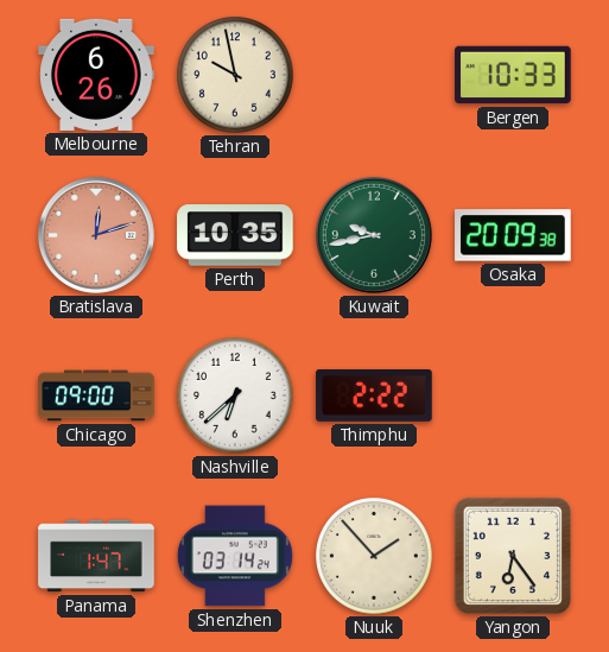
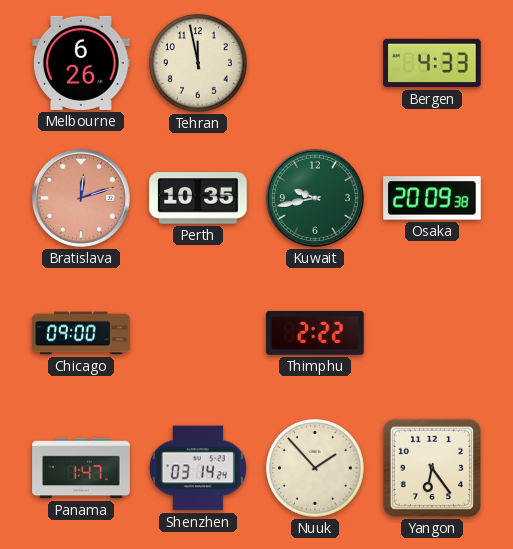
Tehran: 9:58 -> 11:58 (199, 64)
Bergen: 10:33 -> 4:33 (432, 63)
Nashville: 6:38 -> none (236, 397)
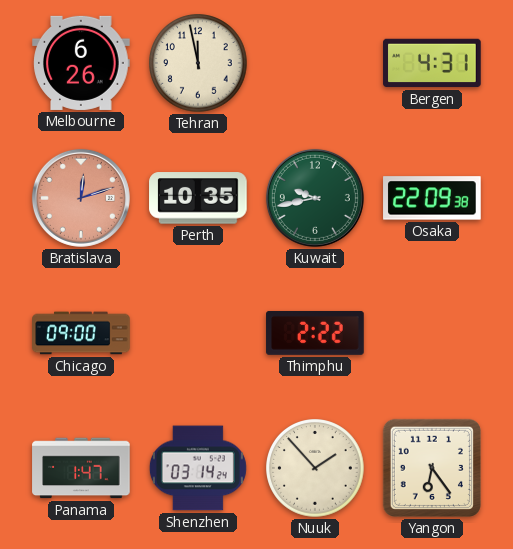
Bergen: 4:33 -> 4:31 (432, 63)
Osaka: 20:09 -> 22:09 (432, 198)
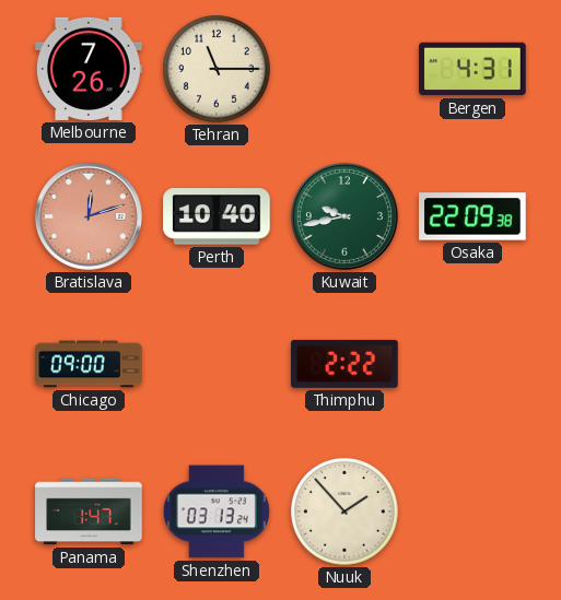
Melbourne: 6:26 -> 7:26 (89, 69)
Tehran: 11:58 -> 11:15 (218, 70)
Perth: 10:35 -> 10:40 (217, 216)
Shenzhen: 03:14 -> 03:13 (217, 511)
Yangon: 6:24 -> none (432, 468)
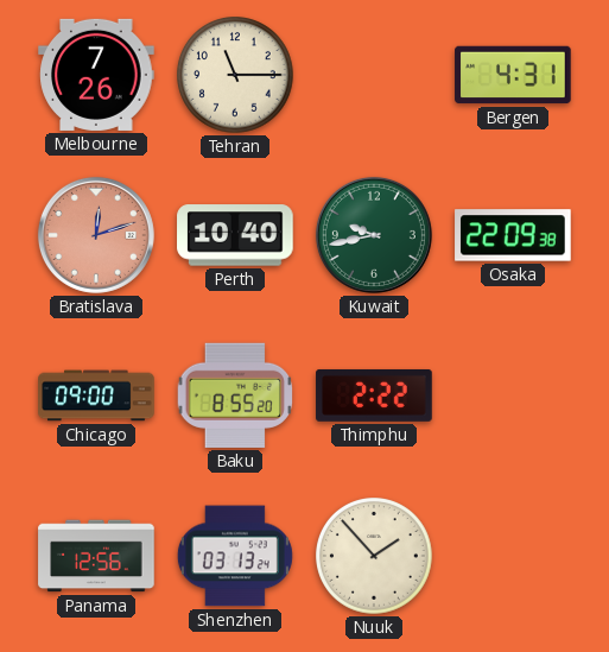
Baku: none -> 8:55 (235, 395)
Panama: 1:47 -> 12:56 (96, 556)
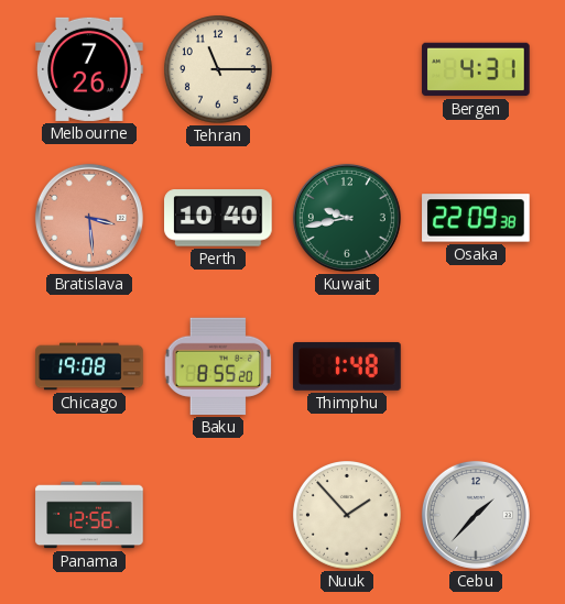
Bratislava: 12:12 -> 3:29 (89, 218)
Chicago: 09:00 -> 19:08 (89, 366)
Thimphu: 2:22 -> 1:48 (347, 366)
Shenzhen: 03:13 -> none (235, 556)
Cebu: none -> 1:37 (476, 515)
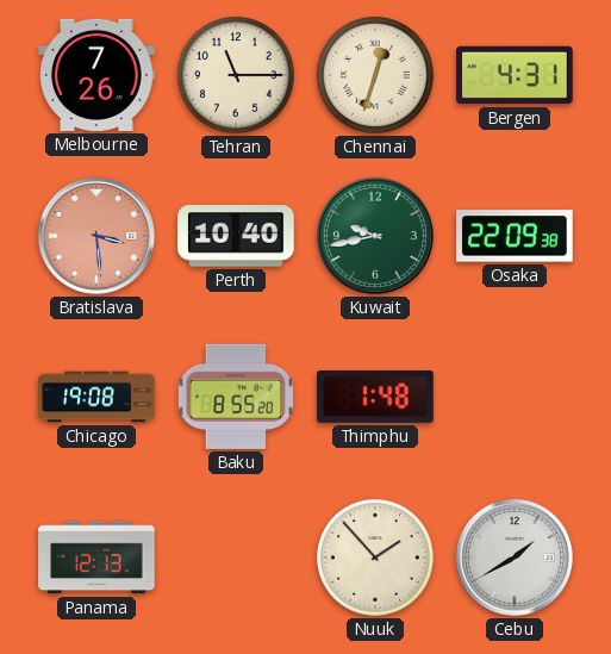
Chennai: none -> 12:33 (376, 76)
Panama: 12:56 -> 12:13 (96, 558)
Cebu: 1:37 -> 1:40 (515, 558)
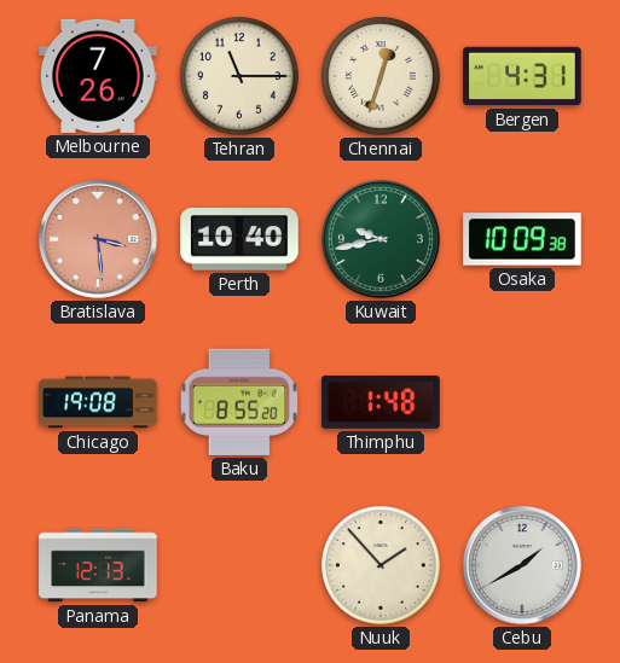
Osaka: 22:09 -> 10:09 (522, 239)
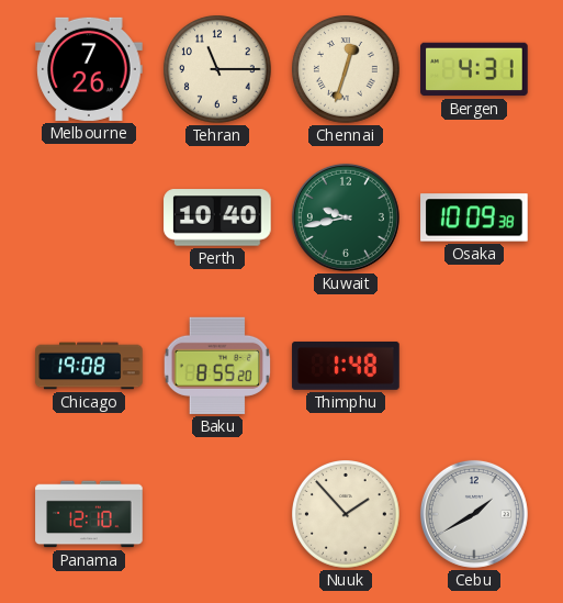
Bratislava: 3:29 -> none (98, 239)
Panama: 12:13 -> 12:10 (89, 514)
